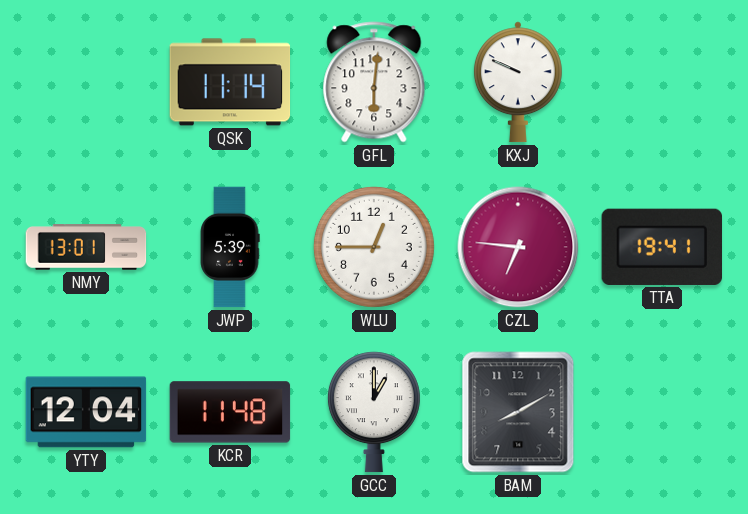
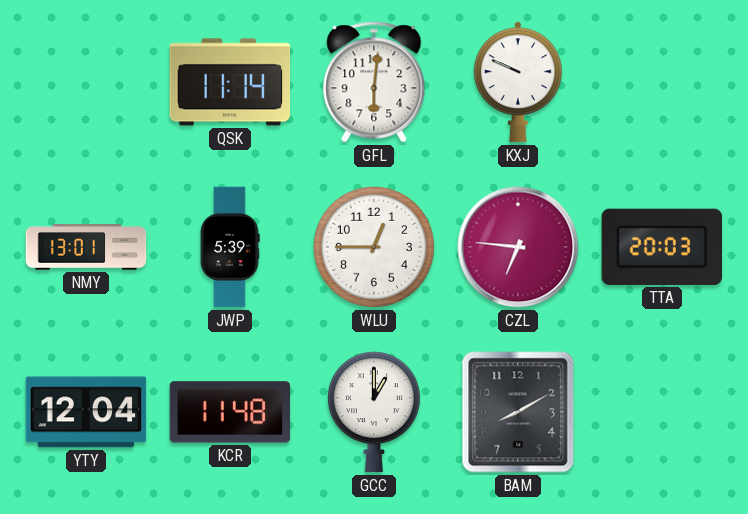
TTA: 19:41 -> 20:03 (661, 247)
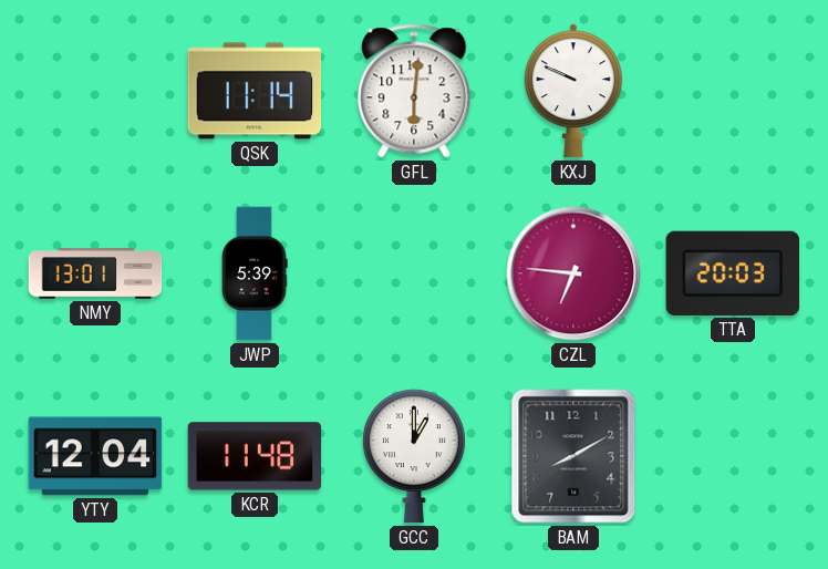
WLU: 12:45 -> none (374, 247)
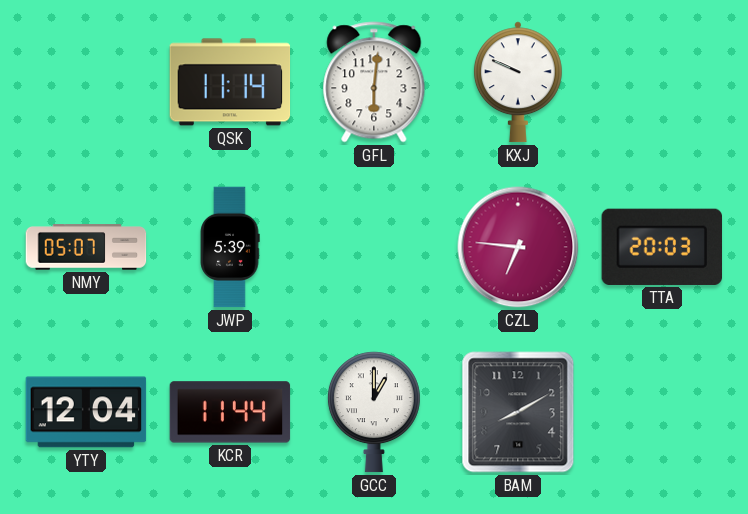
NMY: 13:01 -> 05:07 (86, 247)
KCR: 11:48 -> 11:44 (230, 412)
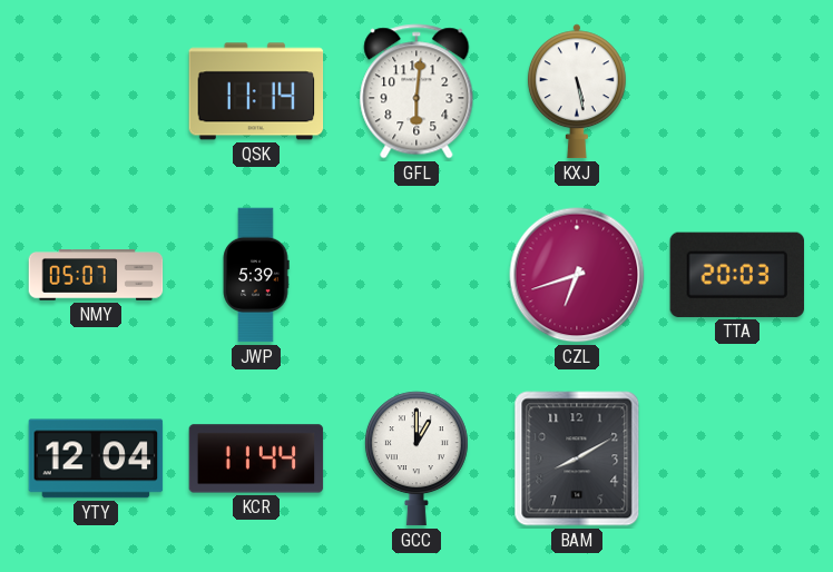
KXJ: 9:49 -> 5:28 (577, 91)
CZL: 6:46 -> 6:42 (577, 275)
